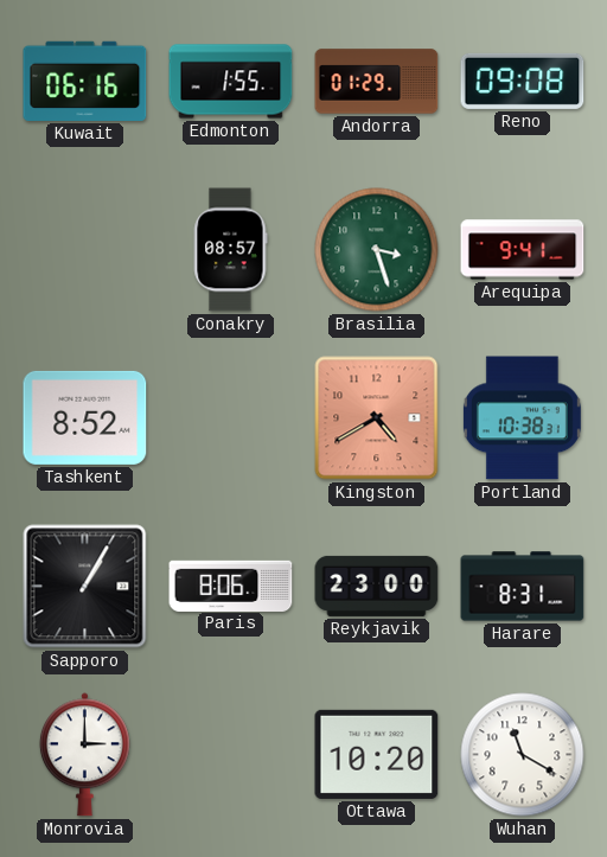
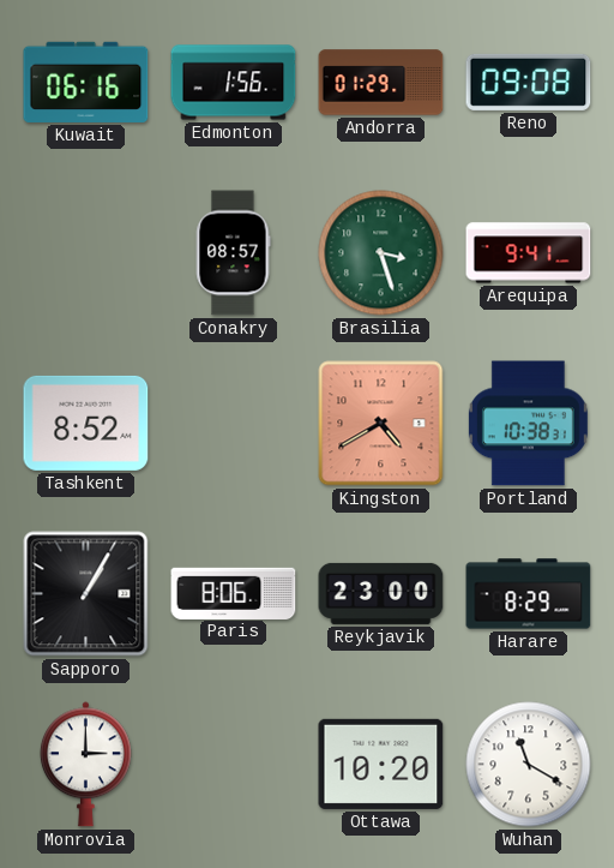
Edmonton: 1:55 -> 1:56 (234, 83)
Harare: 8:31 -> 8:29 (529, 594)
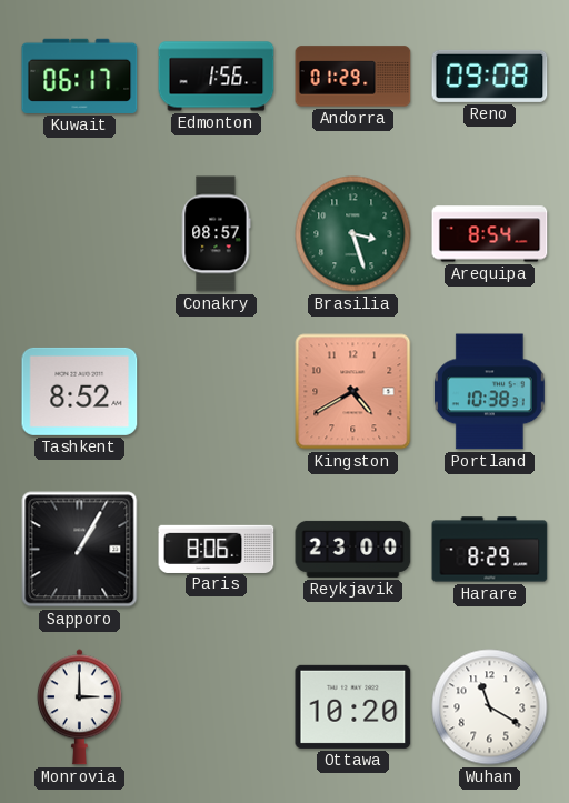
Kuwait: 06:16 -> 06:17 (80, 76)
Arequipa: 9:41 -> 8:54 (490, 234)
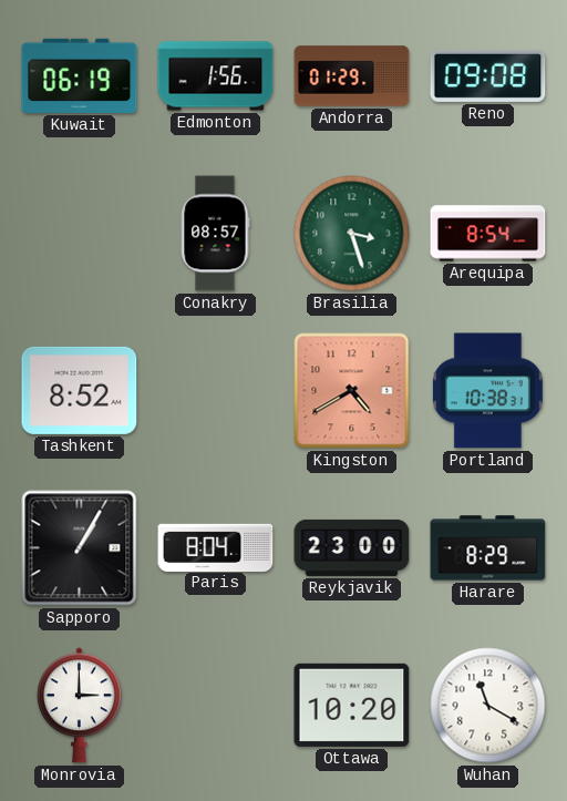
Kuwait: 06:17 -> 06:19 (80, 75)
Paris: 8:06 -> 8:04 (216, 547)
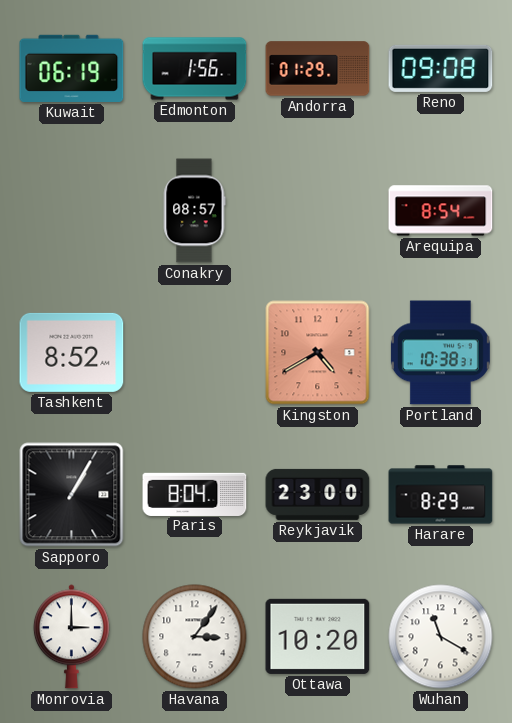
Brasilia: 3:27 -> none (352, 234)
Havana: none -> 3:06 (195, 637)
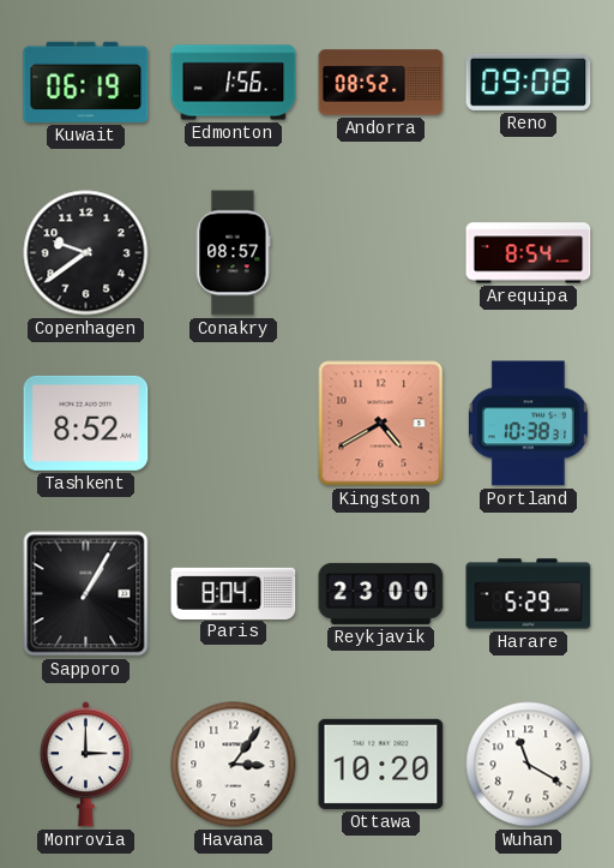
Andorra: 01:29 -> 08:52 (381, 83)
Copenhagen: none -> 9:39 (86, 253)
Harare: 8:29 -> 5:29 (529, 594)
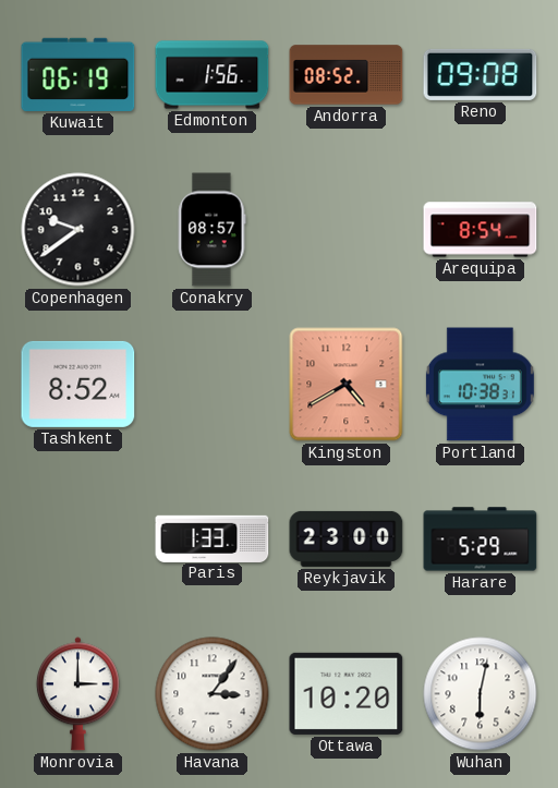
Sapporo: 1:05 -> none (86, 594)
Paris: 8:04 -> 1:33 (213, 538)
Wuhan: 11:20 -> 6:02 (481, 694)
